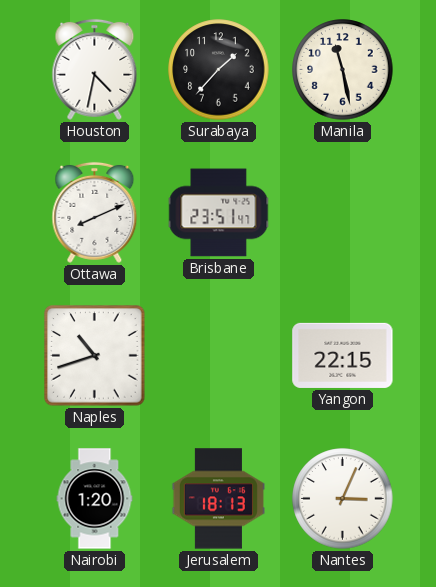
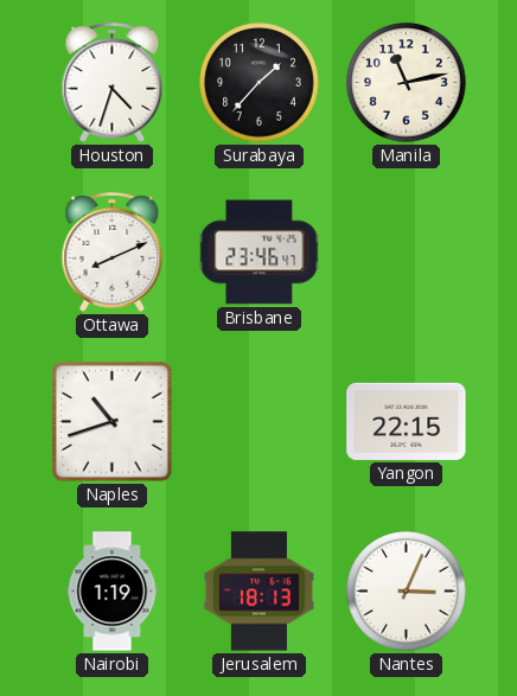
Houston: 4:32 -> 4:33 (113, 82)
Manila: 11:28 -> 11:13 (407, 83)
Brisbane: 23:51 -> 23:46 (260, 253)
Nairobi: 1:20 -> 1:19 (113, 592)
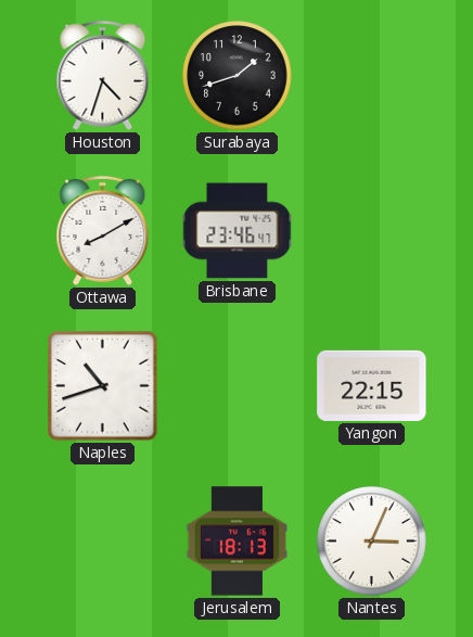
Surabaya: 1:37 -> 1:42 (238, 76)
Manila: 11:13 -> none (407, 83)
Ottawa: 8:11 -> 8:10 (103, 230)
Nairobi: 1:19 -> none (113, 592)
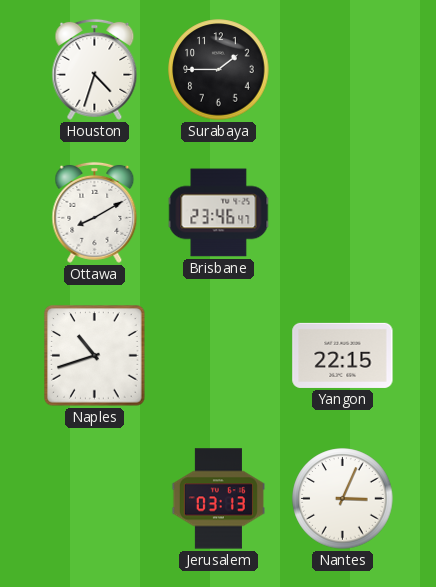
Surabaya: 1:42 -> 1:45 (219, 70)
Jerusalem: 18:13 -> 03:13 (218, 499)
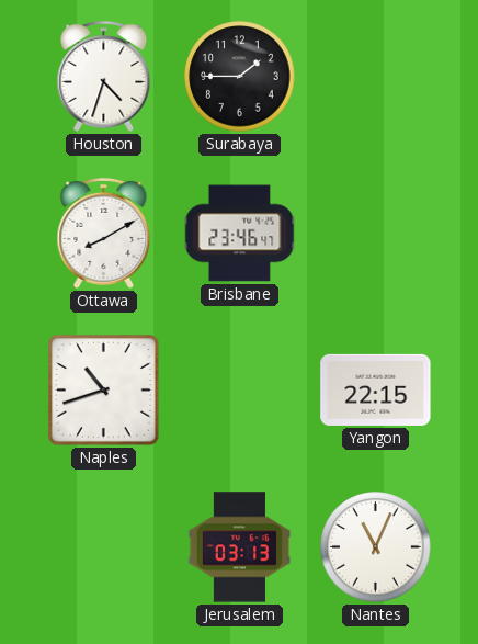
Nantes: 3:04 -> 11:04 (376, 547)
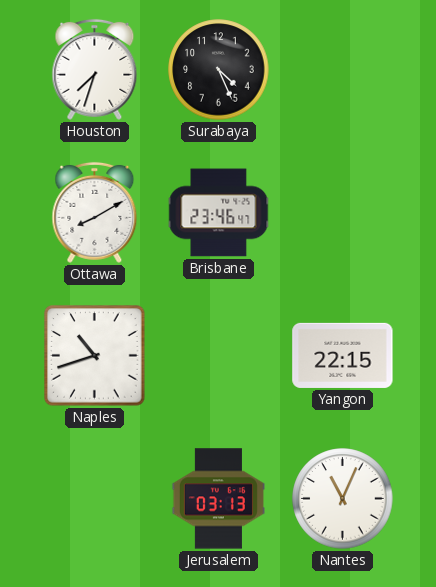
Houston: 4:33 -> 7:33 (95, 69)
Surabaya: 1:45 -> 4:26 (219, 70)
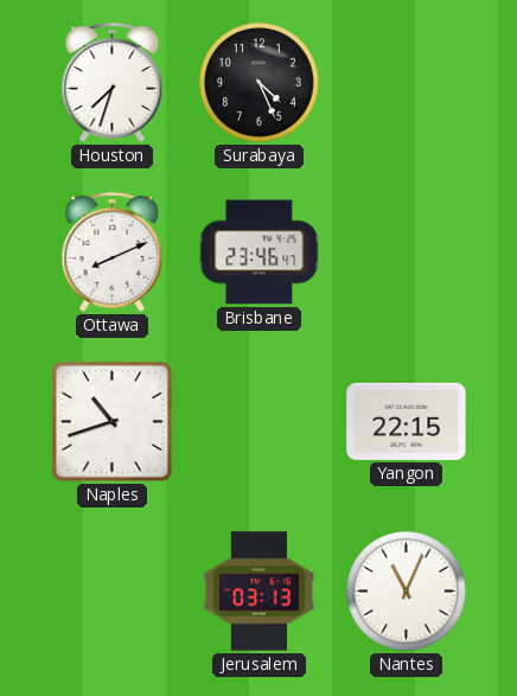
Ottawa: 8:10 -> 8:11 (113, 251)
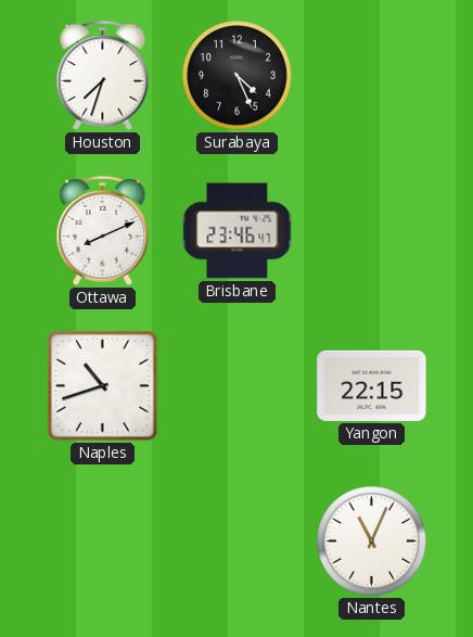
Jerusalem: 03:13 -> none (258, 592)
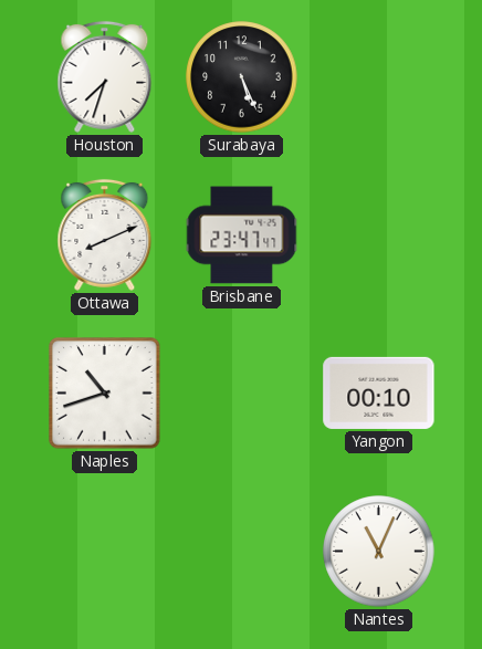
Surabaya: 4:26 -> 5:26 (242, 77)
Brisbane: 23:46 -> 23:47 (242, 235)
Yangon: 22:15 -> 00:10 (379, 392)
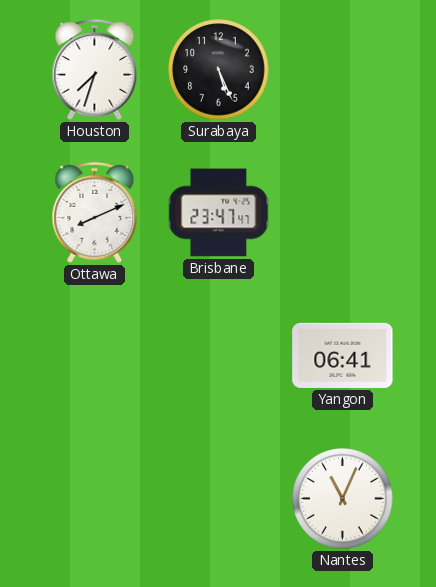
Naples: 10:42 -> none (105, 394)
Yangon: 00:10 -> 06:41 (343, 355)
